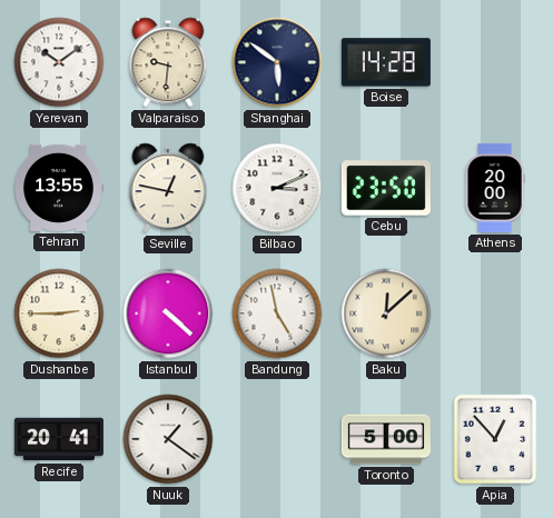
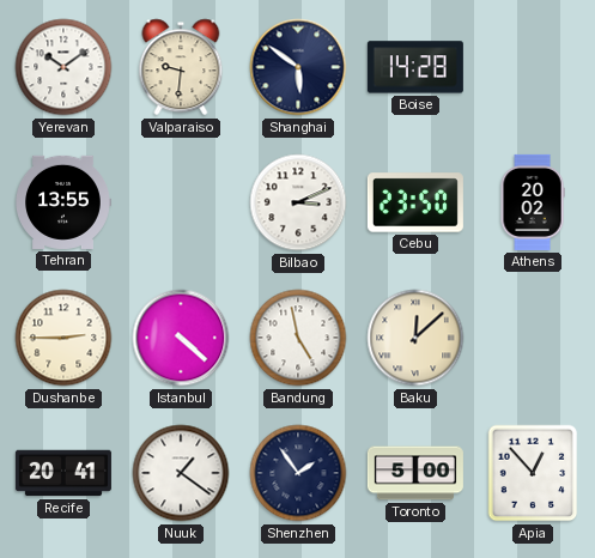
Seville: 12:47 -> none (168, 188)
Athens: 20:00 -> 20:02 (533, 202)
Shenzhen: none -> 1:54 (298, 473)
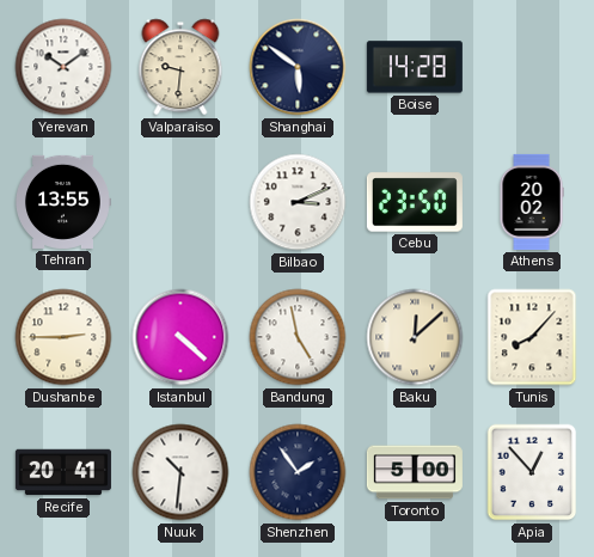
Tunis: none -> 8:07 (532, 337)
Nuuk: 1:21 -> 10:31 (180, 472)
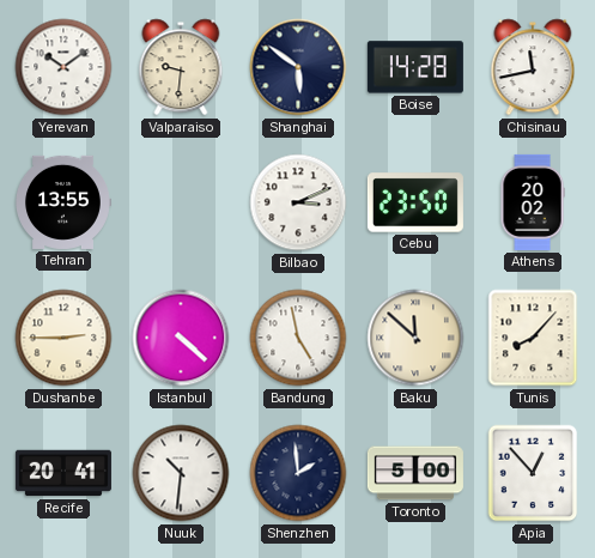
Chisinau: none -> 11:43 (533, 67)
Baku: 12:08 -> 11:52 (415, 338)
Shenzhen: 1:54 -> 1:59 (298, 473)
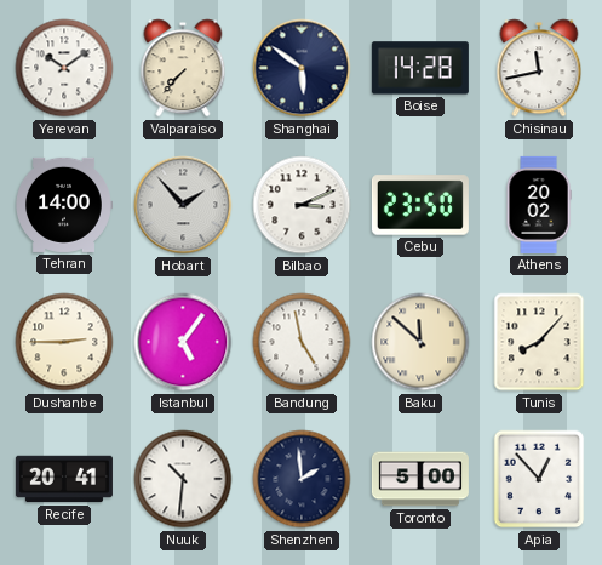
Valparaiso: 9:31 -> 7:37 (183, 68)
Tehran: 13:55 -> 14:00 (64, 205)
Hobart: none -> 1:53 (183, 205)
Istanbul: 4:22 -> 5:06 (183, 342)
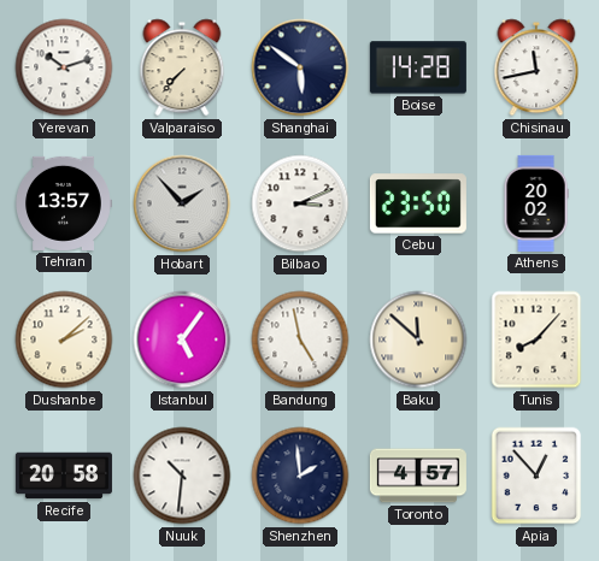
Yerevan: 10:09 -> 10:12 (64, 67)
Tehran: 14:00 -> 13:57 (64, 203)
Dushanbe: 2:45 -> 2:08 (64, 339)
Recife: 20:41 -> 20:58 (64, 476)
Toronto: 5:00 -> 4:57 (418, 476)
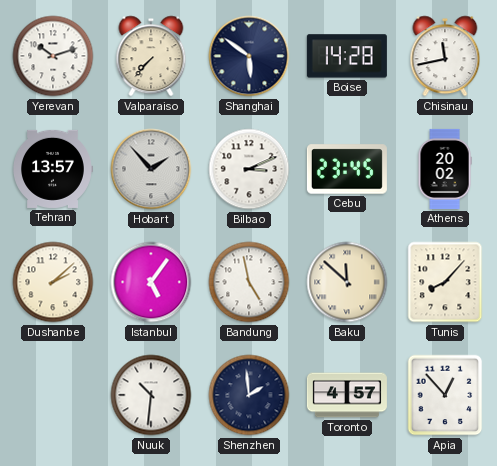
Cebu: 23:50 -> 23:45 (347, 169)
Recife: 20:58 -> none (64, 476)
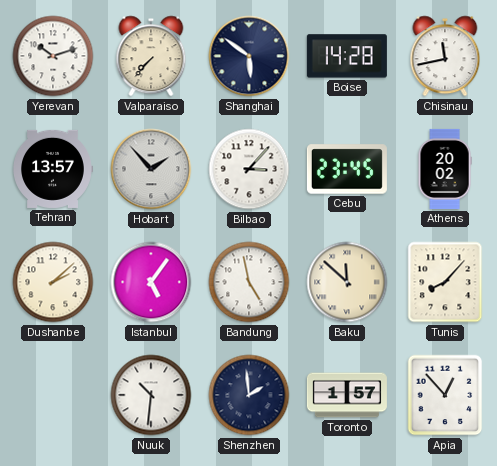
Bilbao: 3:11 -> 3:07 (249, 169)
Toronto: 4:57 -> 1:57 (347, 395)
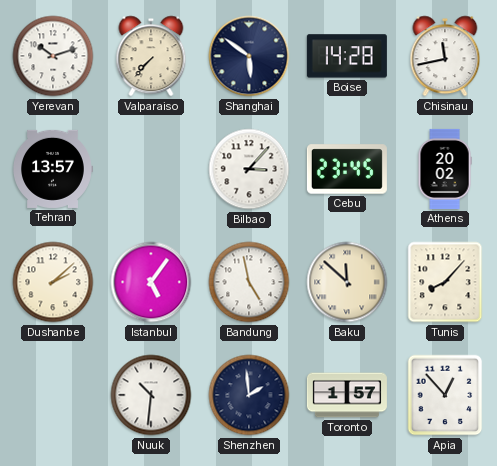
Hobart: 1:53 -> none (151, 169)
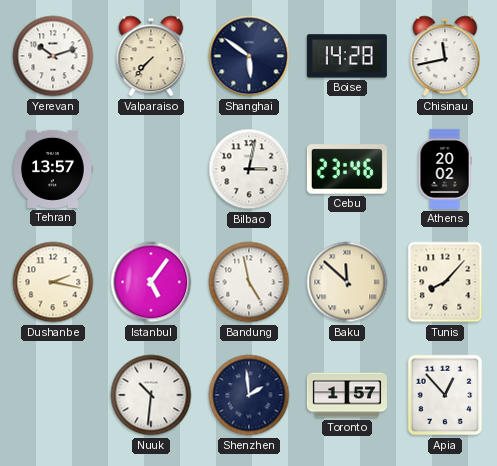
Bilbao: 3:07 -> 3:02 (249, 169)
Cebu: 23:45 -> 23:46 (347, 169)
Dushanbe: 2:08 -> 2:17 (53, 282)
